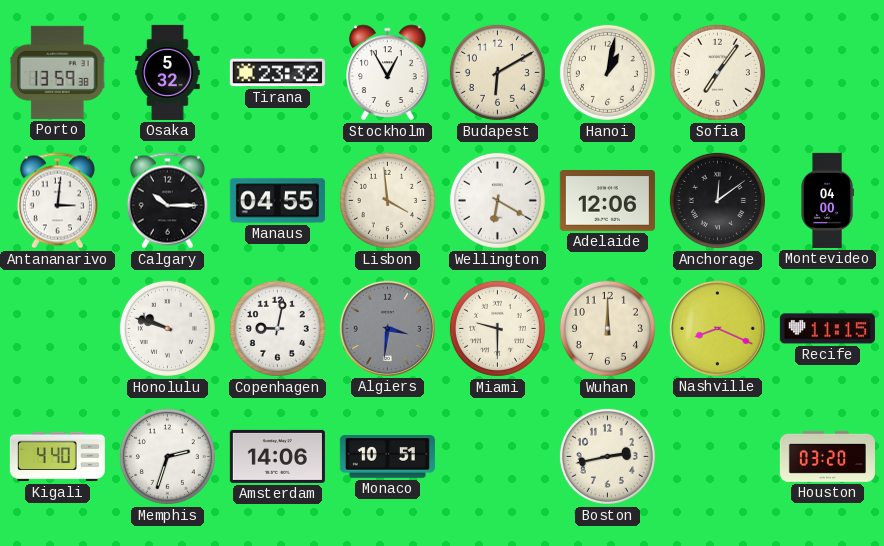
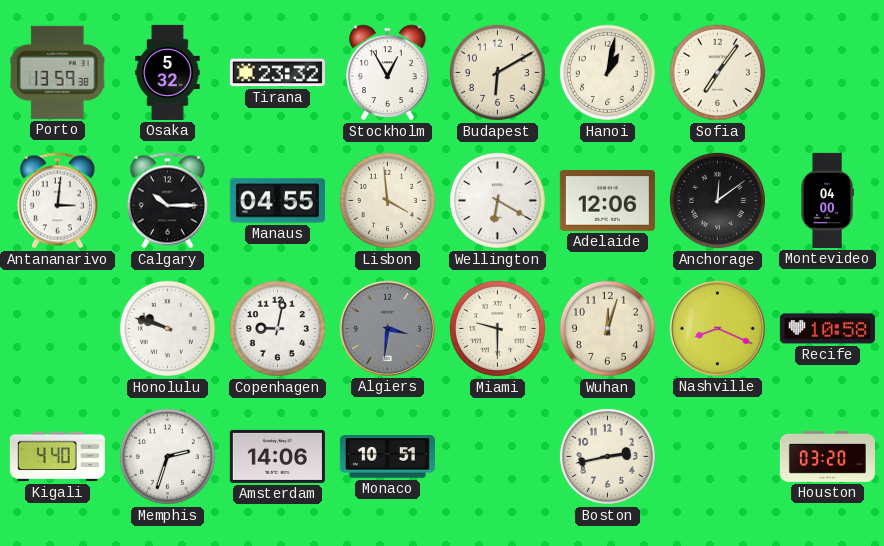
Wuhan: 12:00 -> 12:03 (607, 328)
Recife: 11:15 -> 10:58 (827, 329)
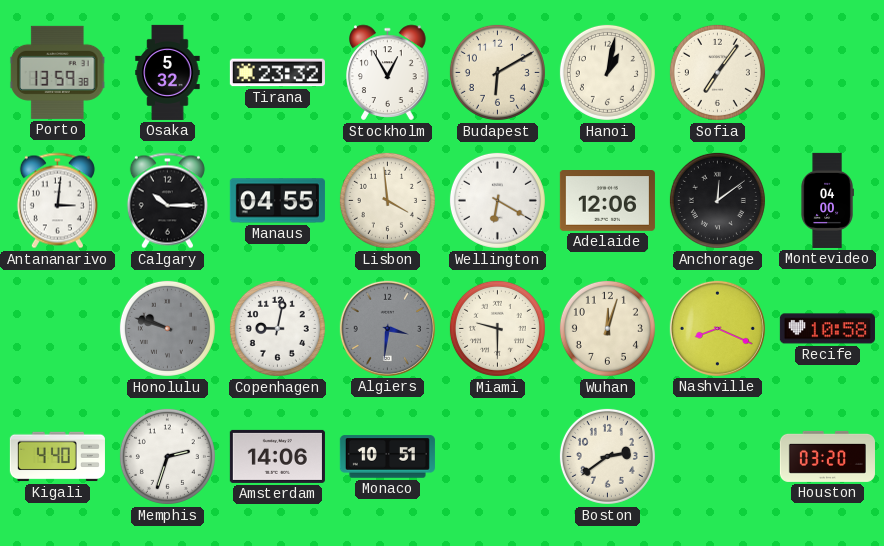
Honolulu dial: white -> grey (167, 328)
Boston: 2:43 -> 2:39 (607, 456)
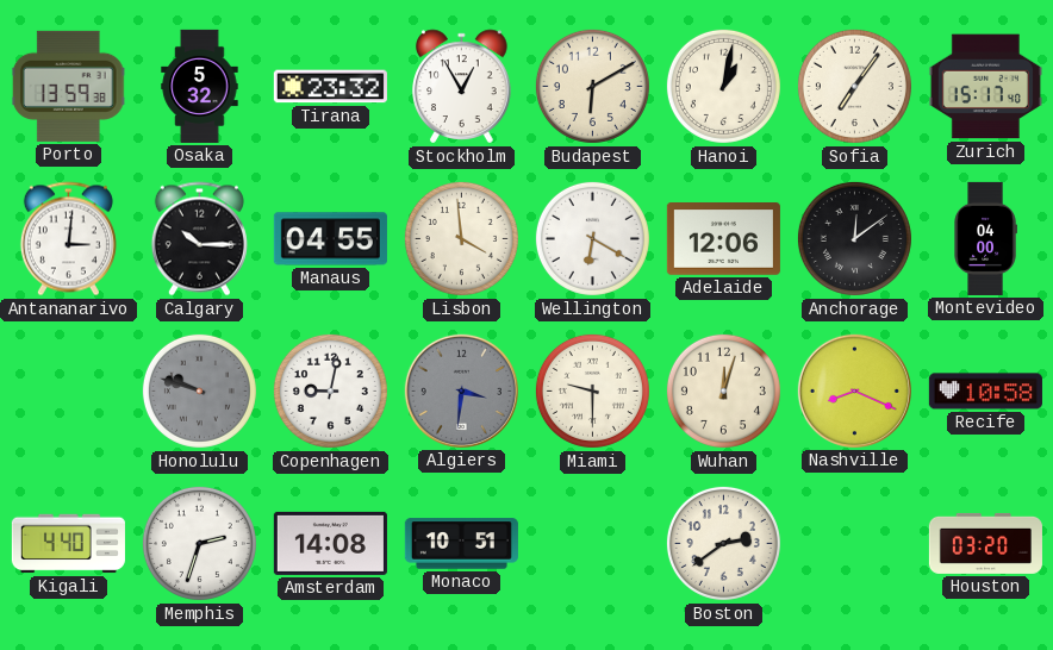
Zurich: none -> 15:17 (985, 87)
Amsterdam: 14:06 -> 14:08 (330, 543)
